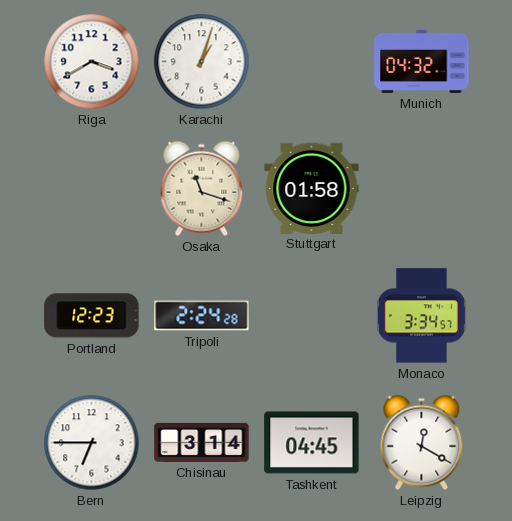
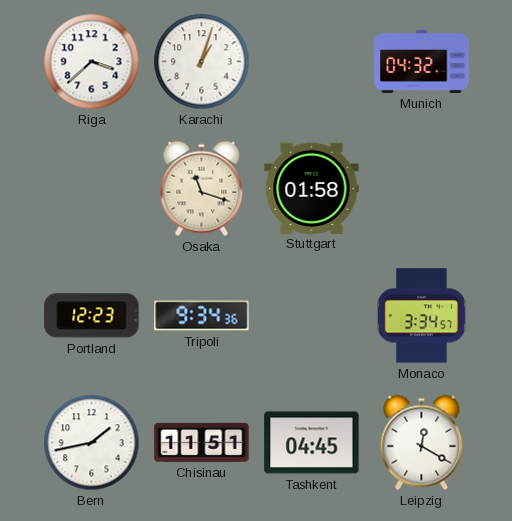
Riga: 3:40 -> 3:38 (92, 62)
Tripoli: 2:24 -> 9:34 (202, 316)
Bern: 6:45 -> 1:43 (92, 443)
Chisinau: 3:14 -> 11:51 (202, 442)
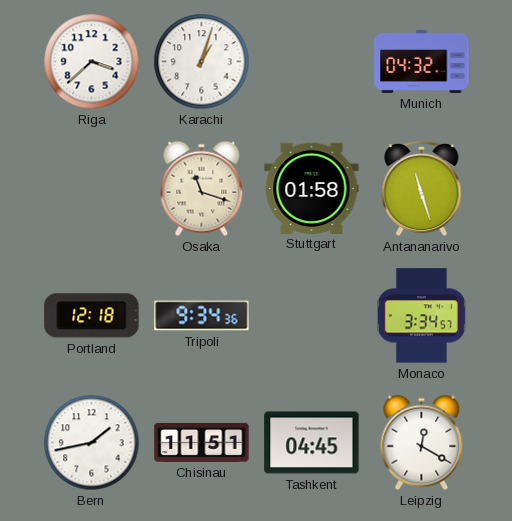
Antananarivo: none -> 11:27 (422, 189)
Portland: 12:23 -> 12:18 (92, 316)
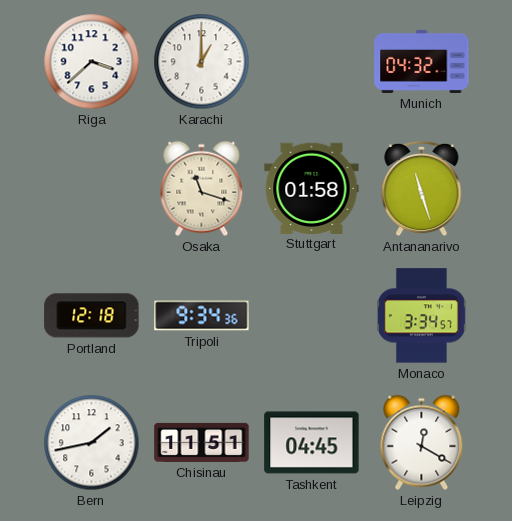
Karachi: 1:03 -> 1:00 (202, 62)
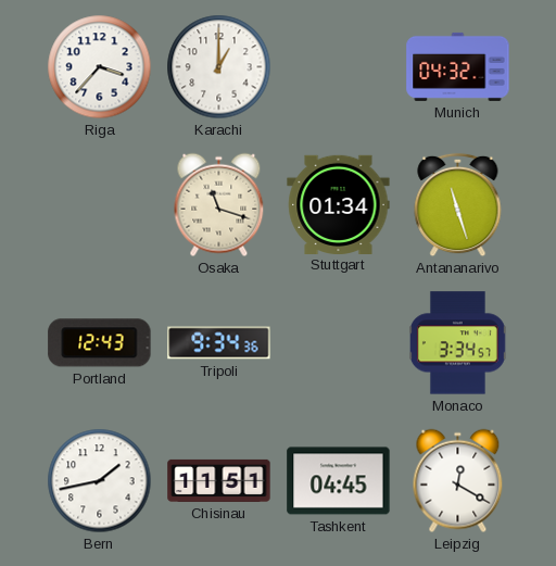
Riga: 3:38 -> 3:37 (100, 67)
Stuttgart: 01:58 -> 01:34 (339, 204)
Portland: 12:18 -> 12:43 (100, 343)
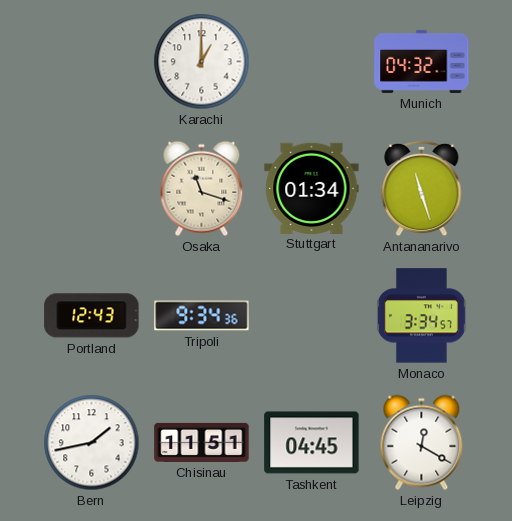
Riga: 3:37 -> none (100, 67)
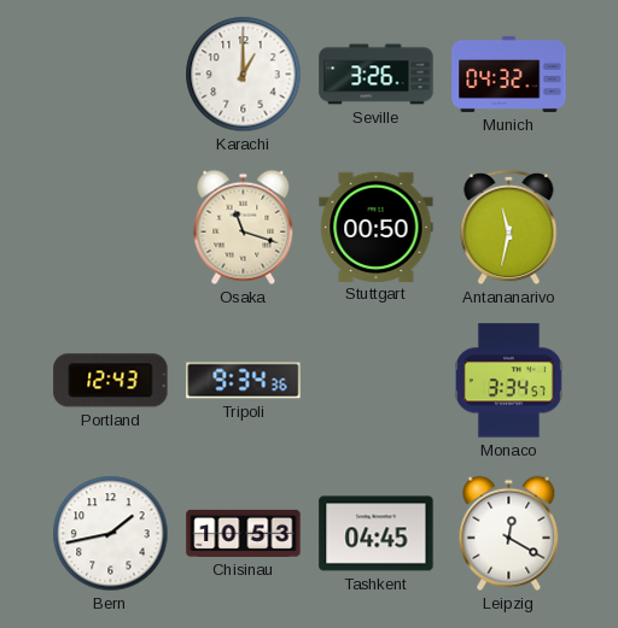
Seville: none -> 3:26 (377, 75)
Stuttgart: 01:34 -> 00:50 (377, 227)
Antananarivo: 11:27 -> 11:32 (509, 228)
Chisinau: 11:51 -> 10:53 (244, 533)
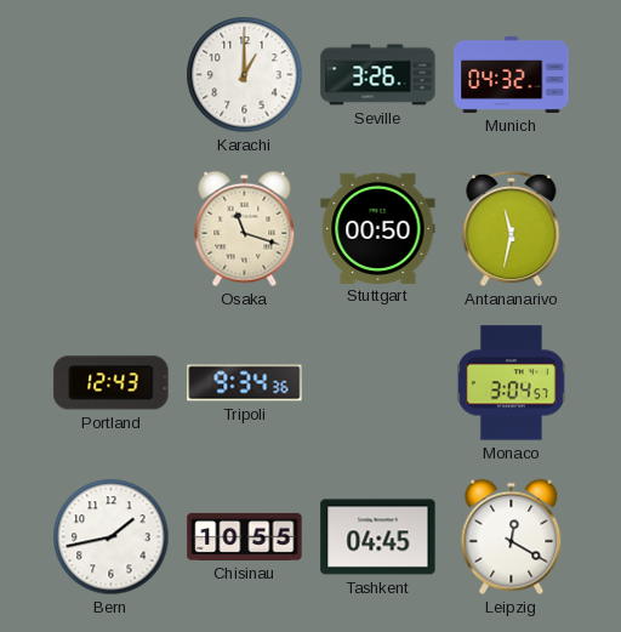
Monaco: 3:34 -> 3:04 (511, 383)
Chisinau: 10:53 -> 10:55 (245, 536)
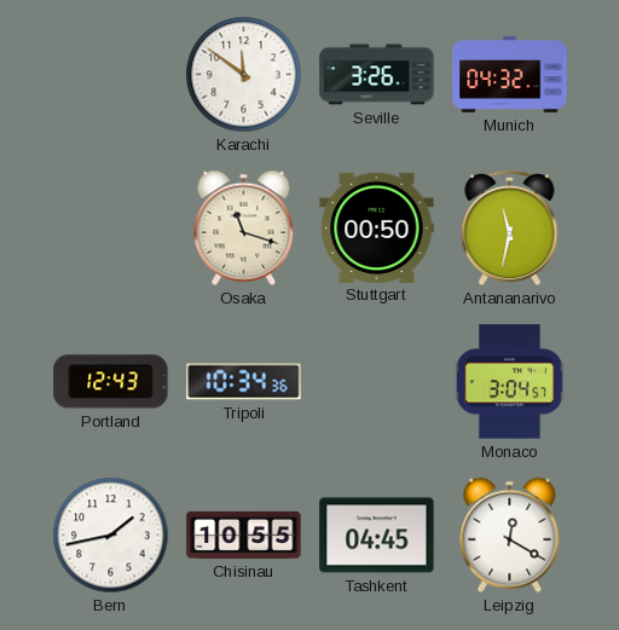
Karachi: 1:00 -> 11:51 (244, 75)
Tripoli: 9:34 -> 10:34 (244, 382)
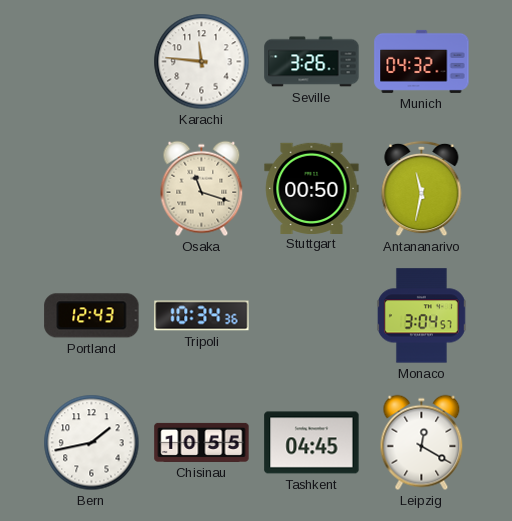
Karachi: 11:51 -> 11:46 (202, 62)
